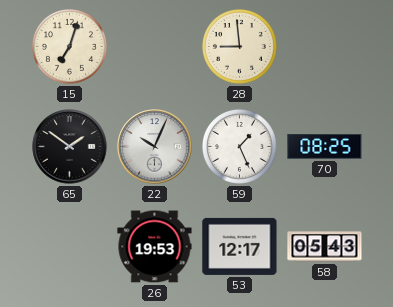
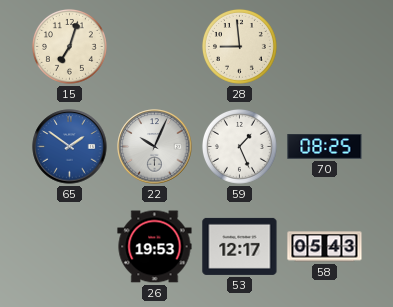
65 dial: black -> blue (70, 147)
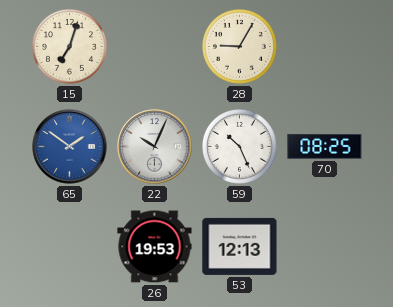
28: 8:59 -> 9:05 (239, 46)
59: 1:26 -> 10:26 (239, 146)
53: 12:17 -> 12:13 (240, 246)
58: 05:43 -> none (325, 247)
